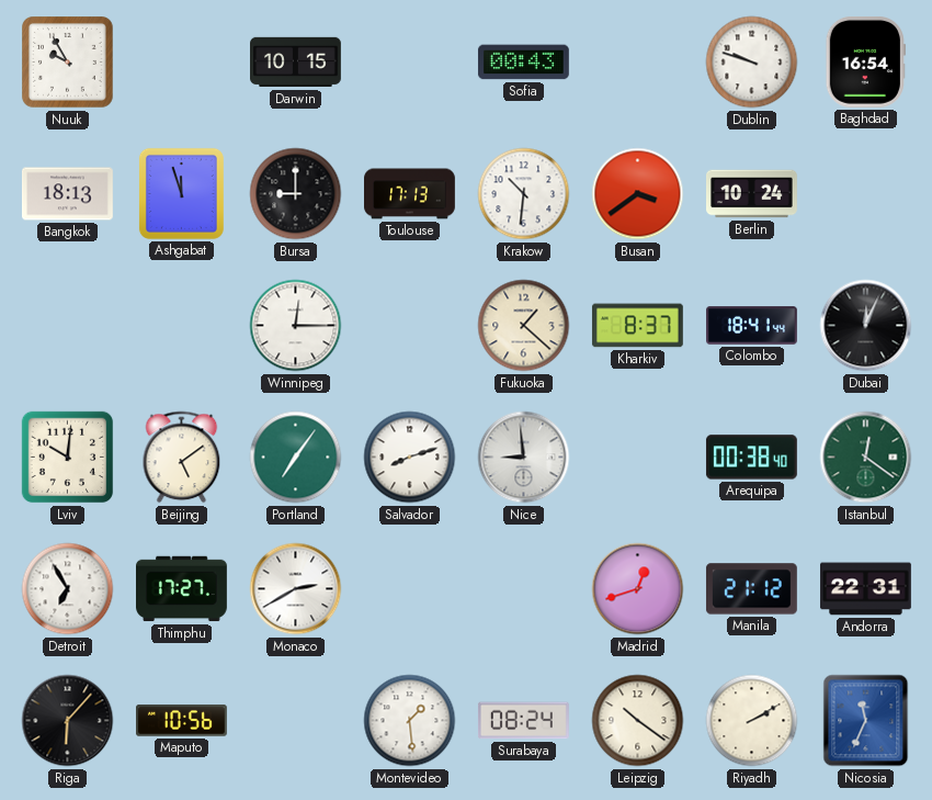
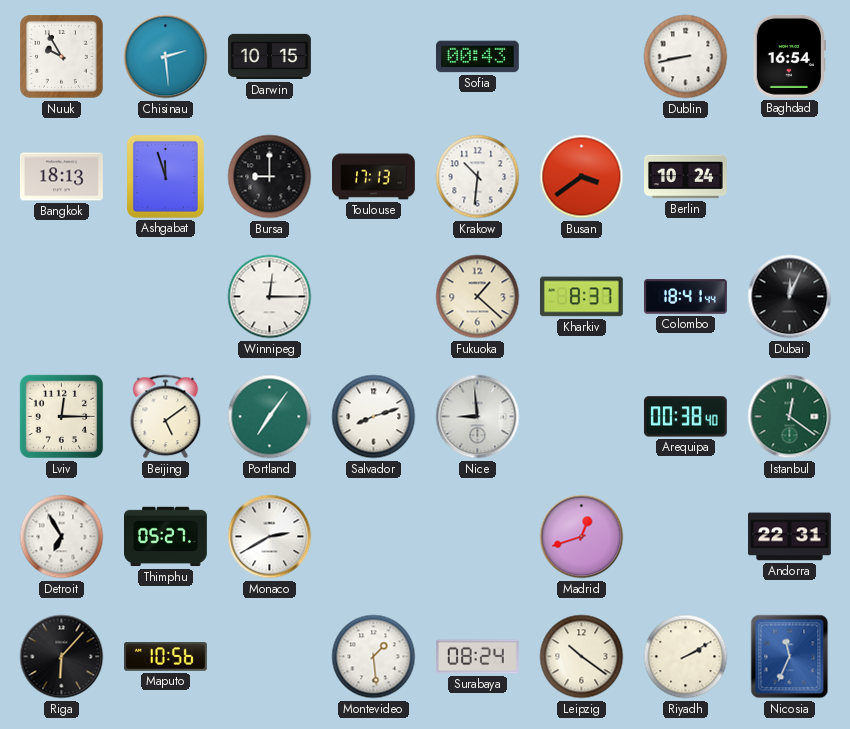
Chisinau: none -> 2:29 (166, 57)
Dublin: 9:48 -> 8:43 (686, 57)
Lviv: 10:01 -> 12:15 (62, 417)
Thimphu: 17:27 -> 05:27 (166, 537)
Manila: 21:12 -> none (751, 589)
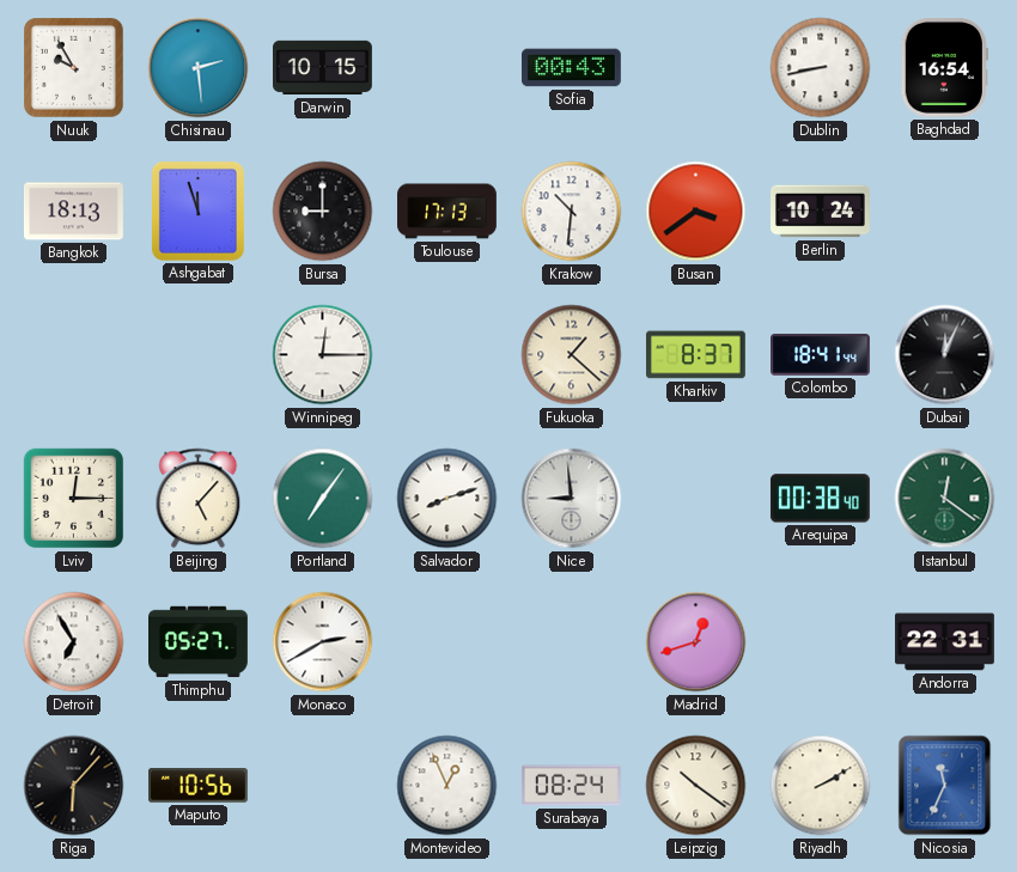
Beijing: 5:09 -> 5:07 (199, 499)
Montevideo: 1:29 -> 12:56 (447, 786)
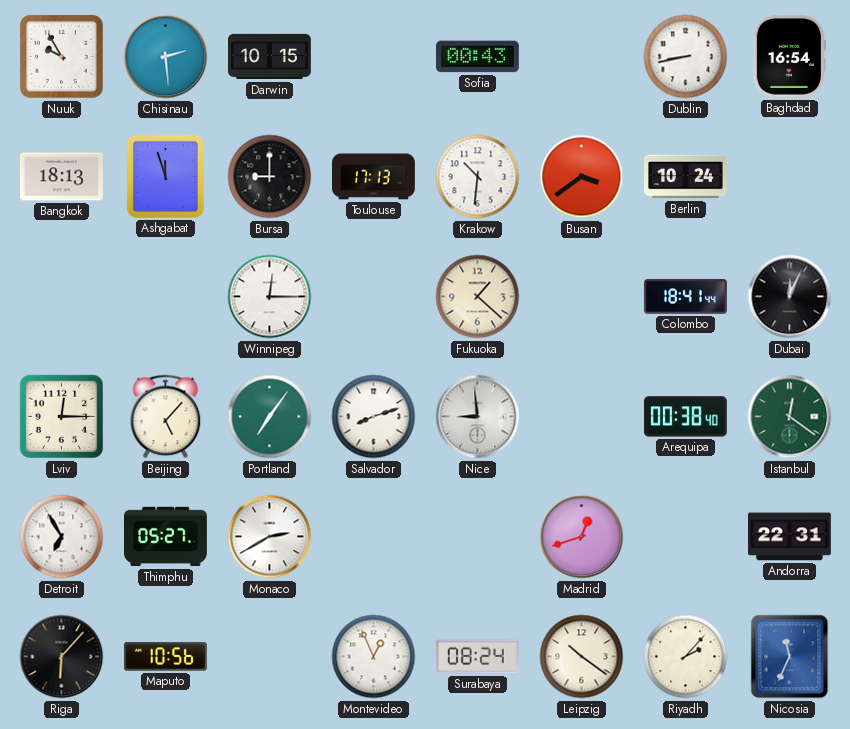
Kharkiv: 8:37 -> none (695, 355)
Riyadh: 2:10 -> 2:07 (686, 657)
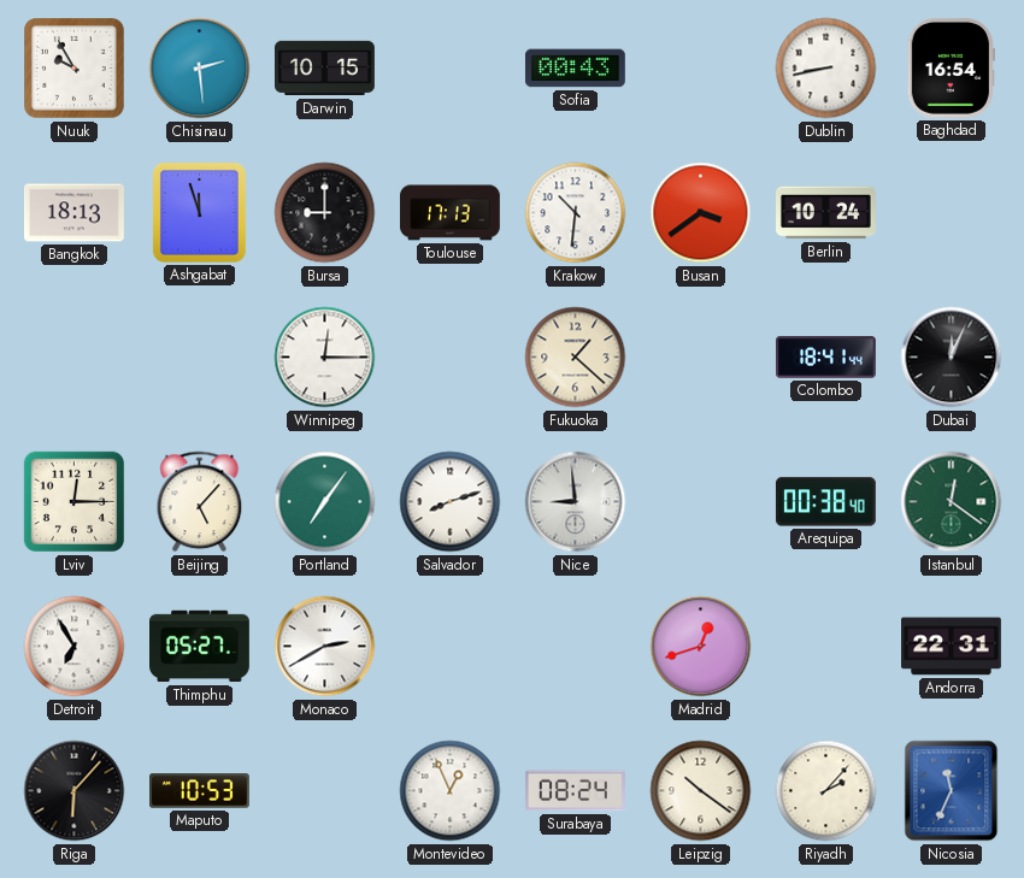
Maputo: 10:56 -> 10:53 (200, 791)
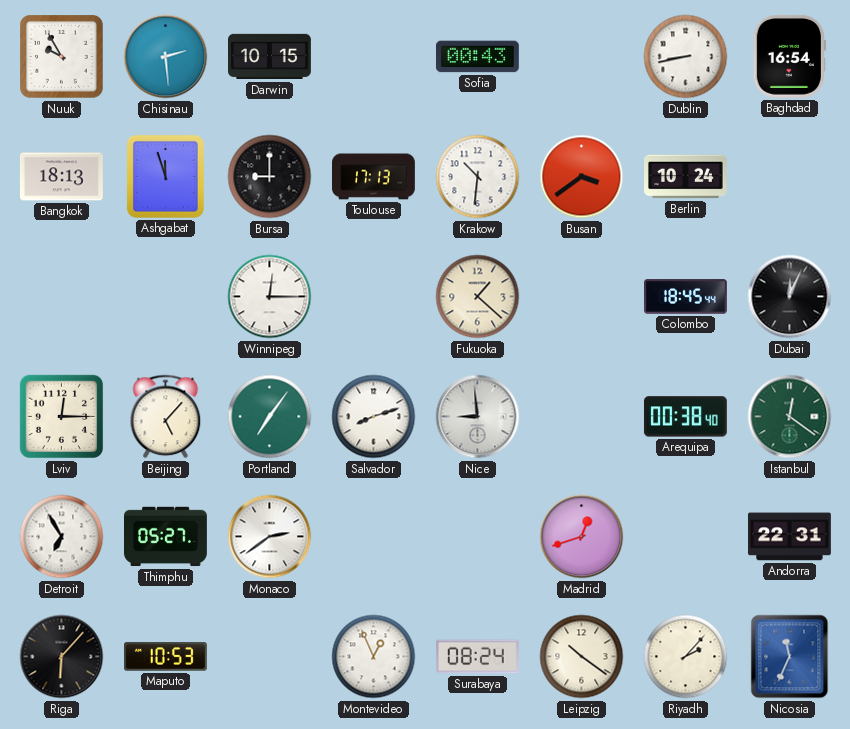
Colombo: 18:41 -> 18:45 (686, 297)
Monaco: 2:40 -> 2:39 (270, 537)
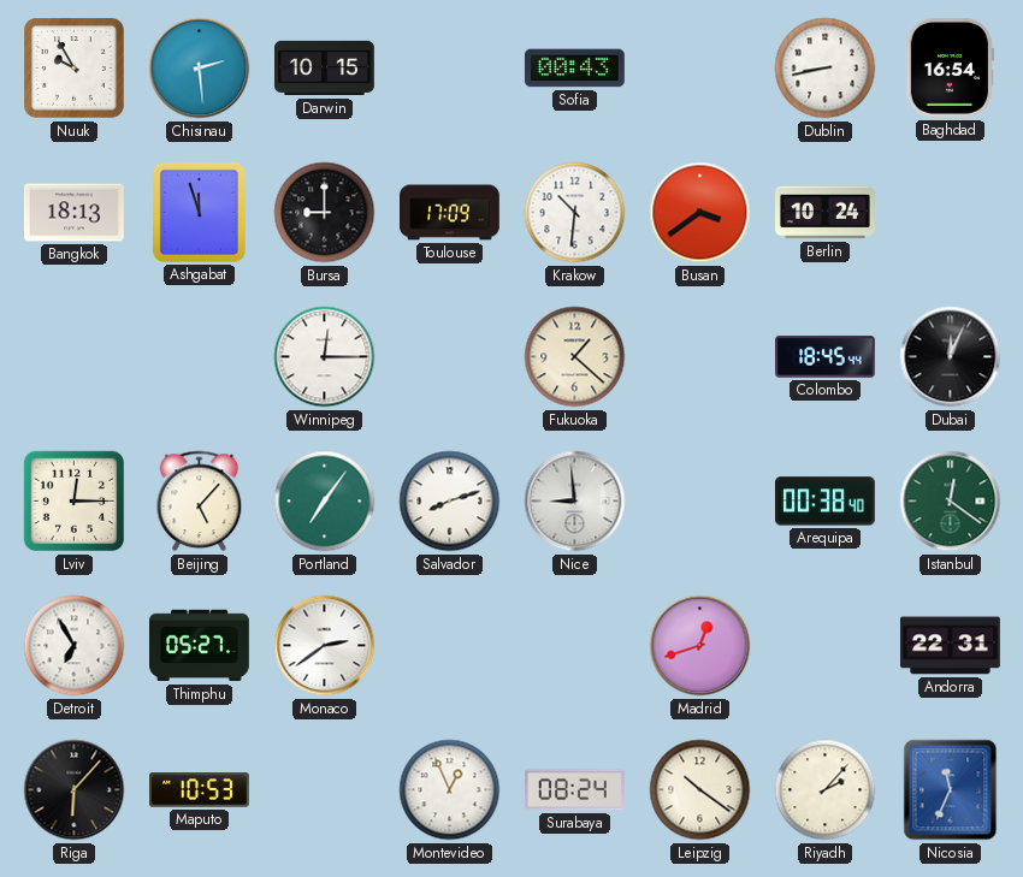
Toulouse: 17:13 -> 17:09 (450, 213)
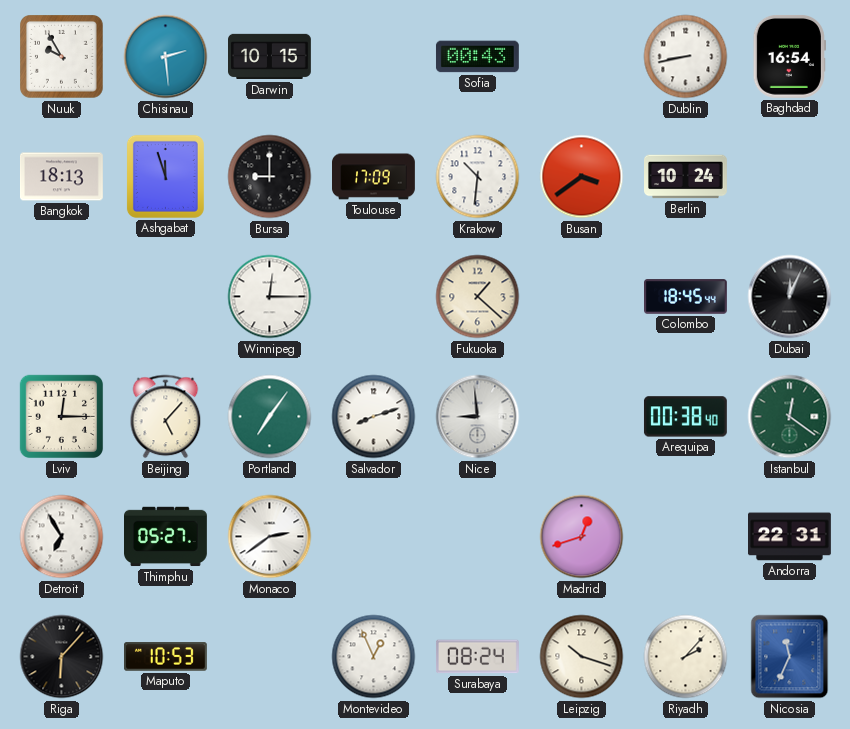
Leipzig: 10:21 -> 10:18 (582, 657)
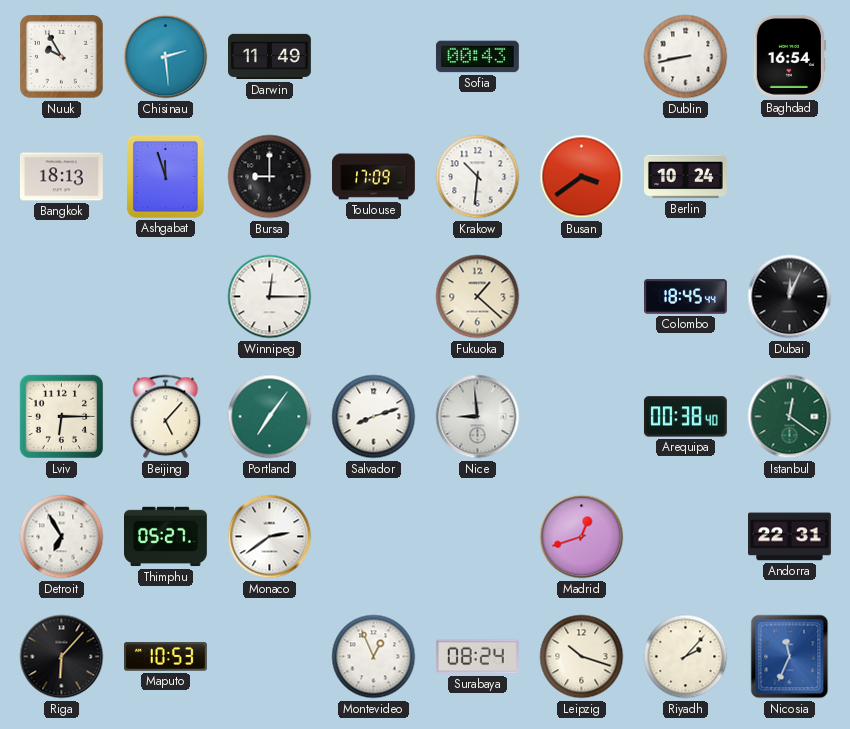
Darwin: 10:15 -> 11:49 (270, 57)
Lviv: 12:15 -> 6:15 (62, 417)
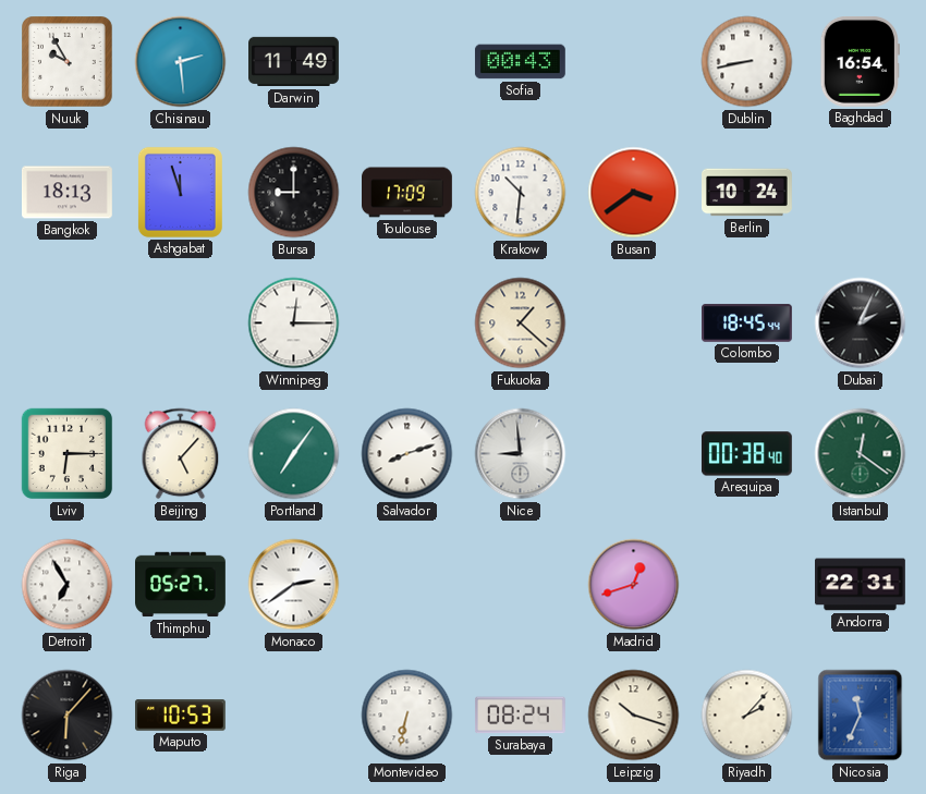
Dubai: 12:04 -> 2:04 (861, 323)
Montevideo: 12:56 -> 6:32 (407, 716)
